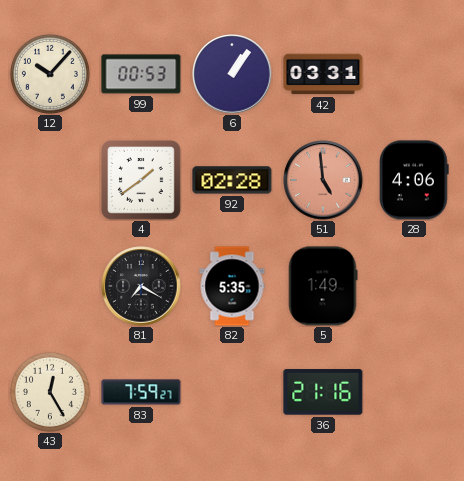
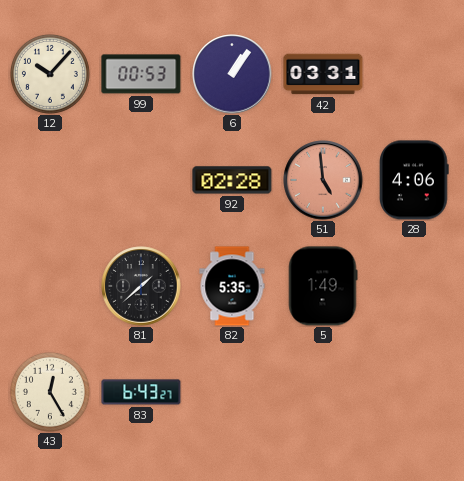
4: 1:39 -> none (142, 181)
81: 7:20 -> 1:38 (141, 286)
83: 7:59 -> 6:43 (141, 392)
36: 21:16 -> none (323, 392)
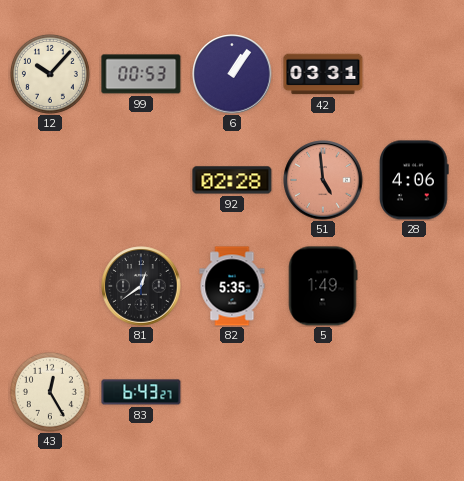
81: 1:38 -> 12:39 (141, 286)
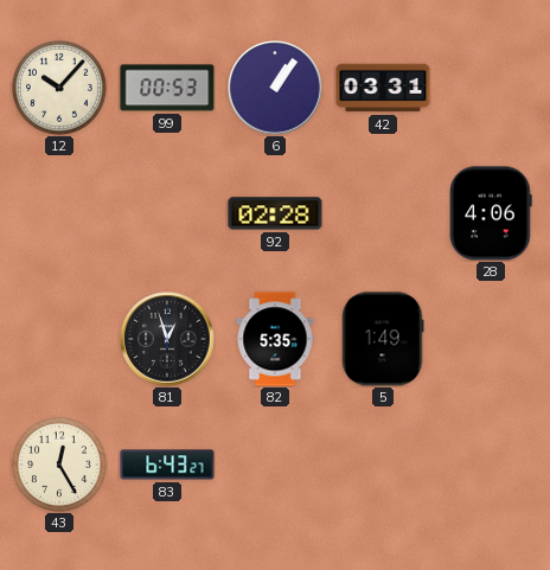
51: 4:59 -> none (323, 180)
81: 12:39 -> 12:57 (167, 339)
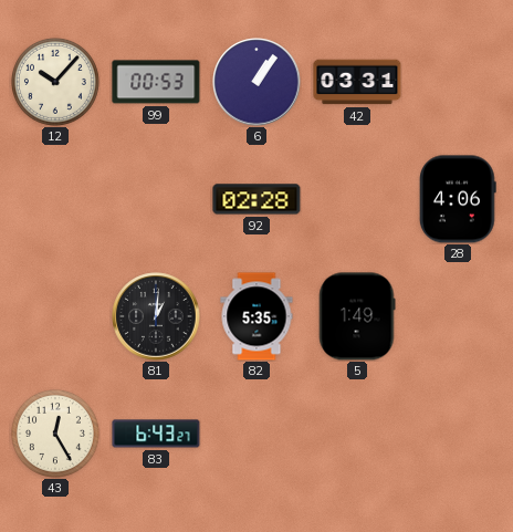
81: 12:57 -> 1:01 (156, 316)
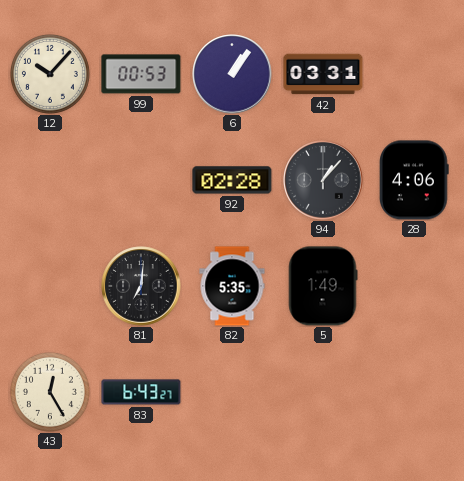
94: none -> 1:07 (323, 180)
81: 1:01 -> 7:01 (141, 286)
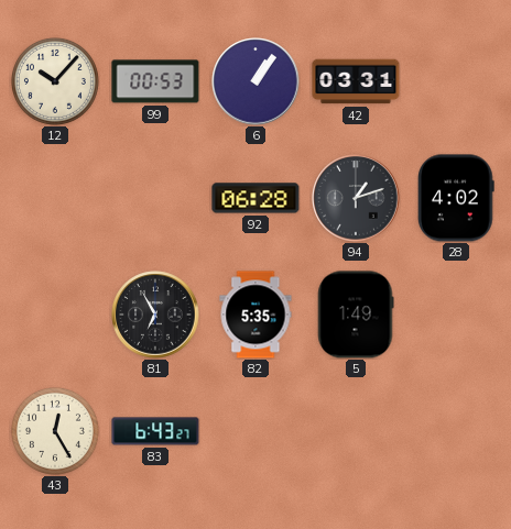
92: 02:28 -> 06:28 (255, 198)
94: 1:07 -> 1:12 (356, 198)
28: 4:06 -> 4:02 (456, 198)
81: 7:01 -> 6:55 (155, 315)
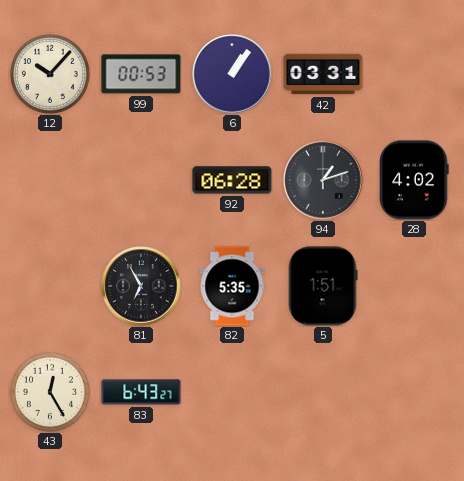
5: 1:49 -> 1:51 (323, 286)
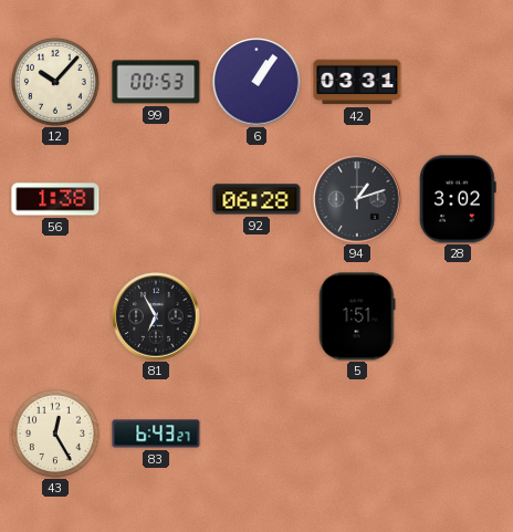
56: none -> 1:38 (55, 199)
28: 4:02 -> 3:02 (458, 199)
82: 5:35 -> none (232, 286)
